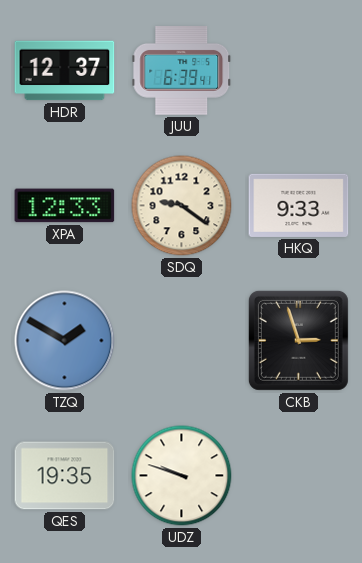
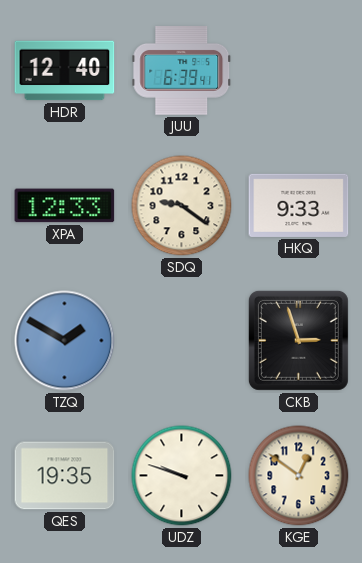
HDR: 12:37 -> 12:40 (65, 71)
KGE: none -> 12:51 (299, 476)
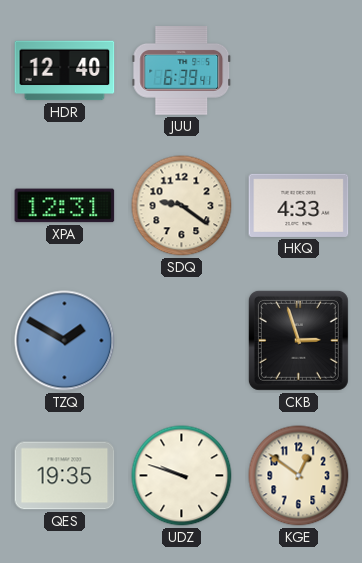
XPA: 12:33 -> 12:31 (65, 206)
HKQ: 9:33 -> 4:33 (299, 205)
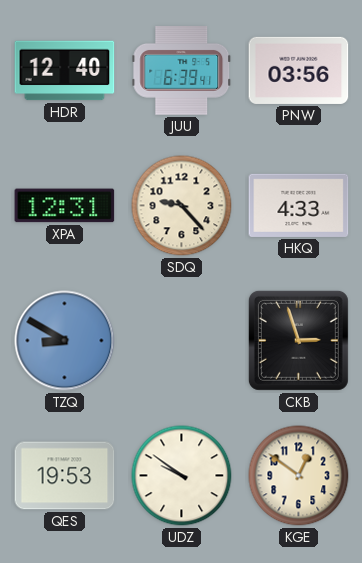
PNW: none -> 03:56 (299, 70)
SDQ: 9:21 -> 9:23 (182, 206)
TZQ: 1:50 -> 8:50 (65, 341)
QES: 19:35 -> 19:53 (65, 476)
UDZ: 9:48 -> 9:51 (182, 476)
